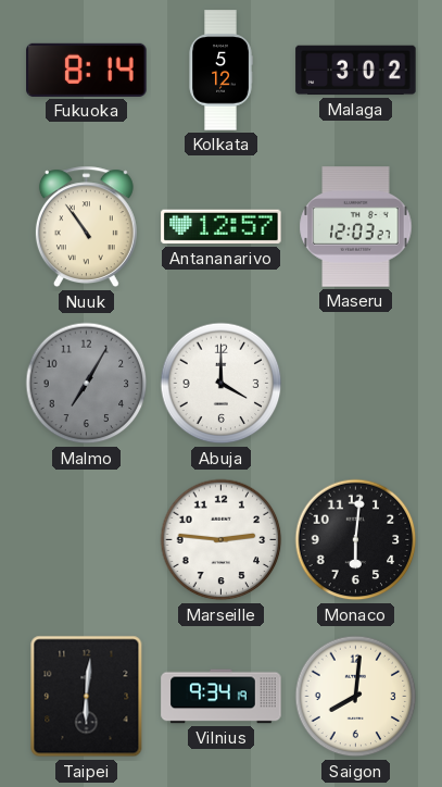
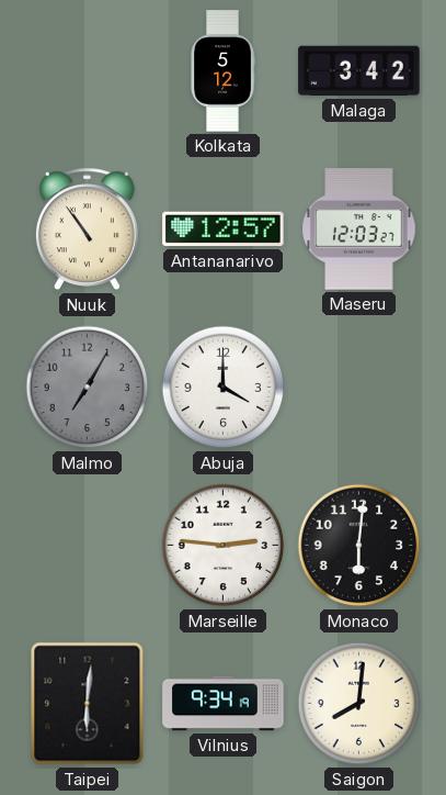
Fukuoka: 8:14 -> none (87, 70)
Malaga: 3:02 -> 3:42 (359, 71)
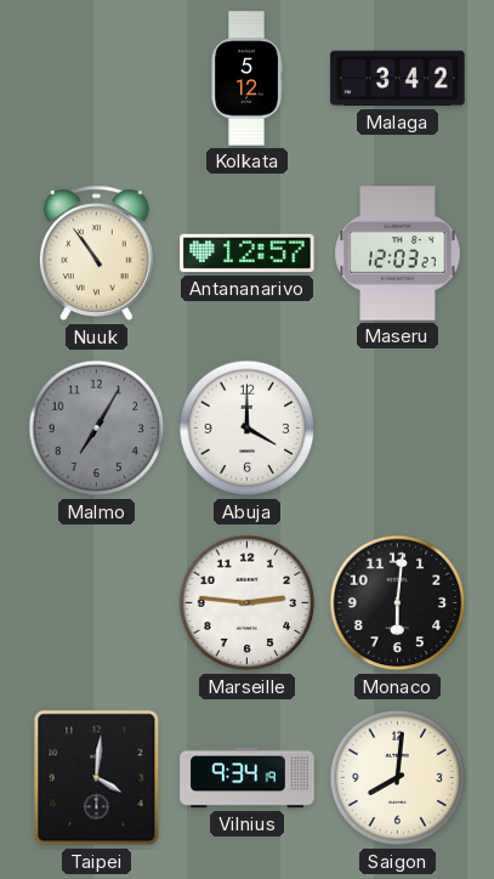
Taipei: 6:01 -> 4:01 (97, 778)
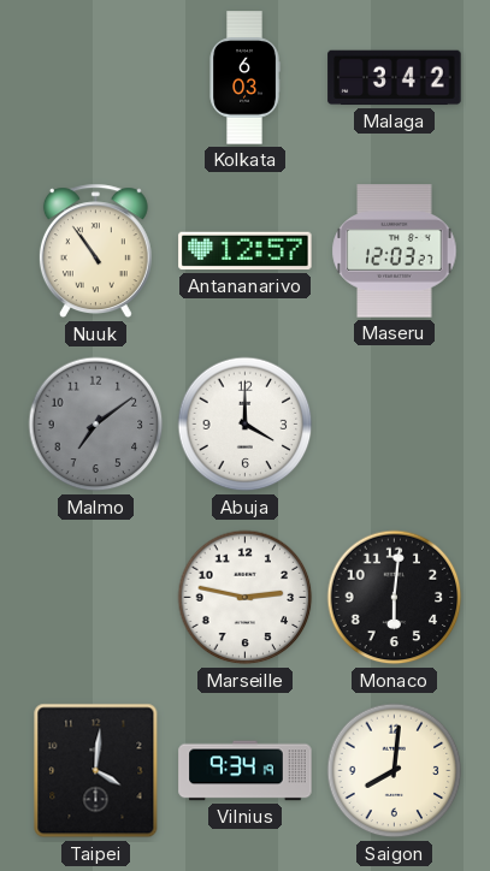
Kolkata: 5:12 -> 6:03 (244, 78)
Malmo: 7:05 -> 7:09 (96, 425)
Marseille: 2:46 -> 2:47 (246, 598)
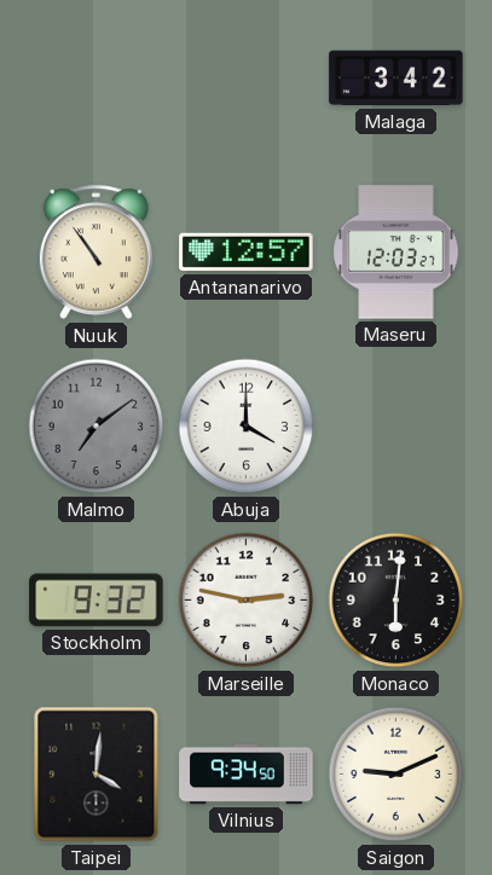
Kolkata: 6:03 -> none (244, 78)
Stockholm: none -> 9:32 (97, 601)
Vilnius: 9:34:19 -> 9:34:50 (247, 775)
Saigon: 8:01 -> 9:11 (397, 775)
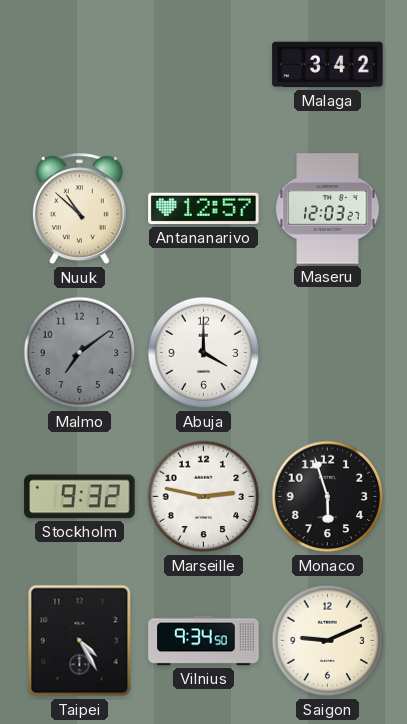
Nuuk: 10:54 -> 10:52 (79, 209)
Monaco: 6:01 -> 5:57 (328, 497)
Taipei: 4:01 -> 4:25 (80, 641)
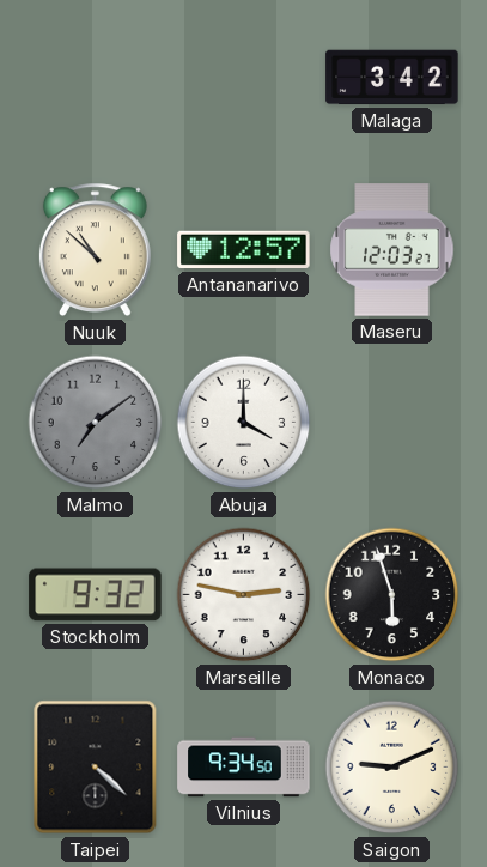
Taipei: 4:25 -> 4:22 (96, 768)
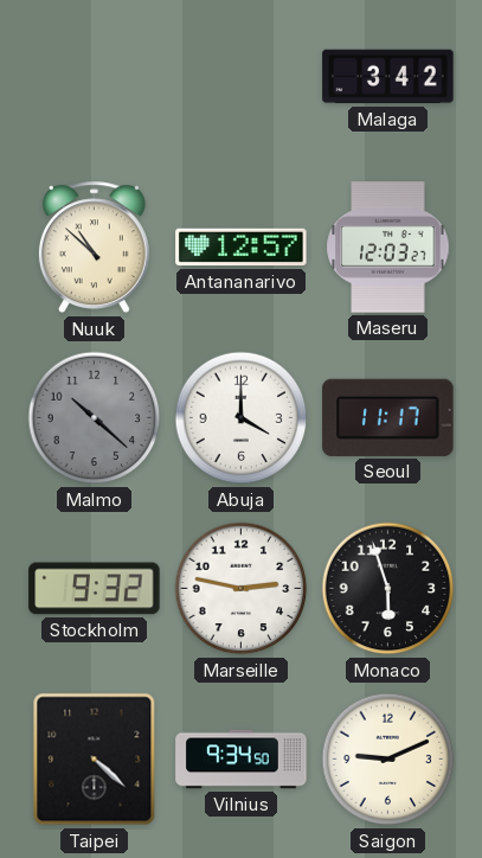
Malmo: 7:09 -> 10:22 (95, 418)
Seoul: none -> 11:17 (388, 417)
